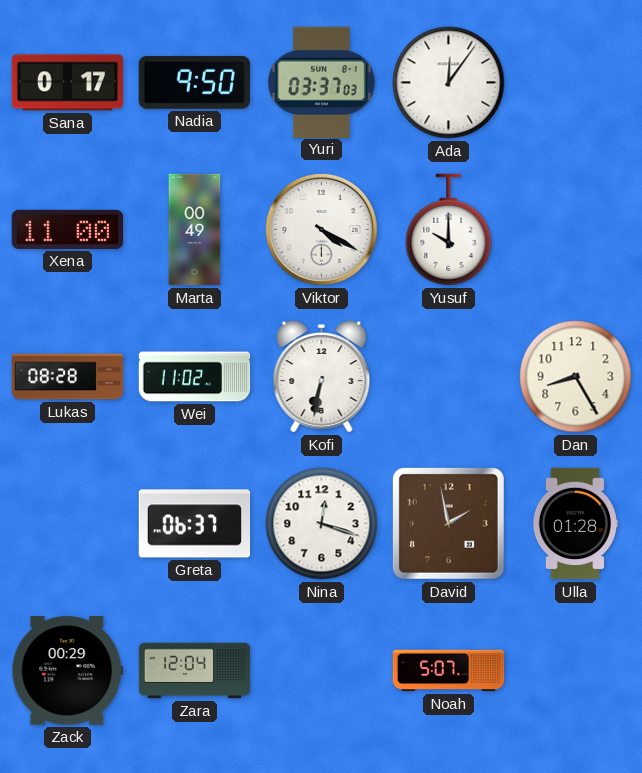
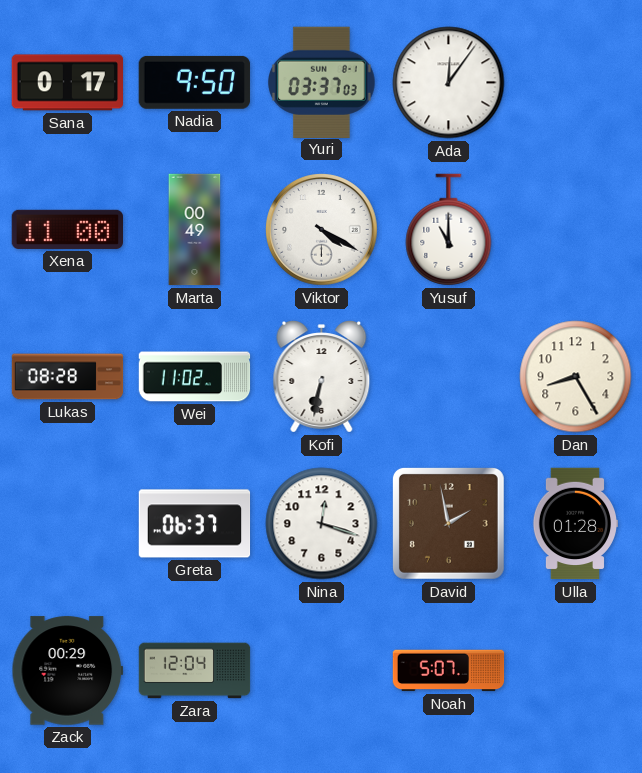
Yusuf: 10:00 -> 11:00 (449, 230)
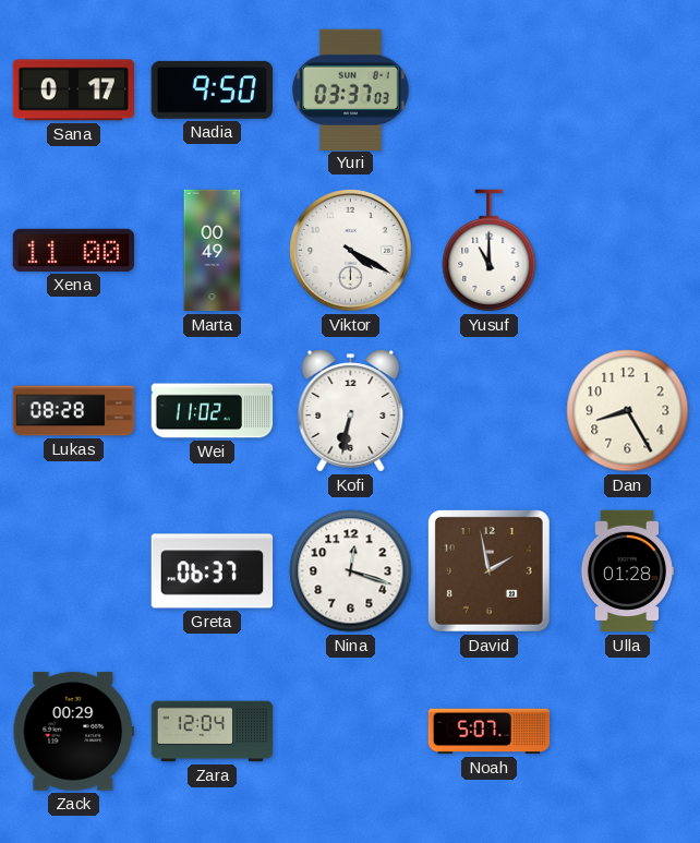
Ada: 12:06 -> none (449, 83)
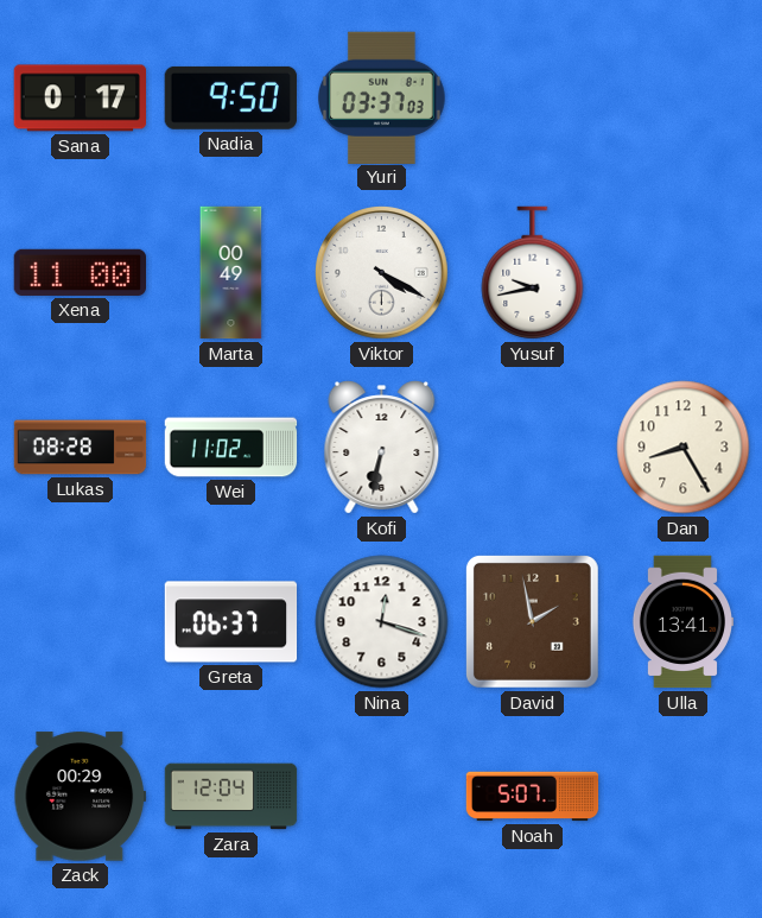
Yusuf: 11:00 -> 9:43 (533, 273)
Ulla: 01:28 -> 13:41 (681, 622)
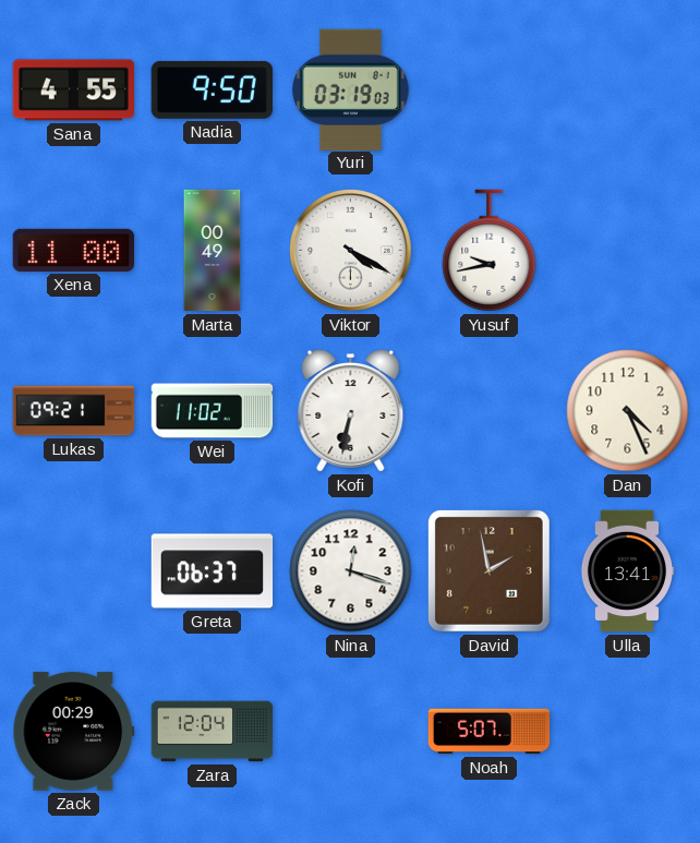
Sana: 0:17 -> 4:55 (74, 91)
Yuri: 03:37 -> 03:19 (351, 89)
Lukas: 08:28 -> 09:21 (74, 411)
Dan: 8:25 -> 4:26 (628, 411)
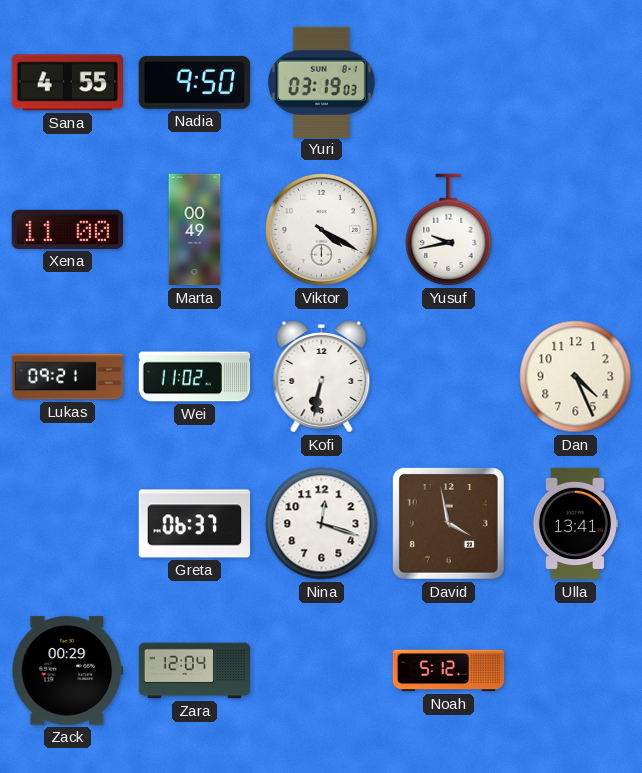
David: 1:58 -> 3:58 (448, 523)
Noah: 5:07 -> 5:12 (449, 671)
